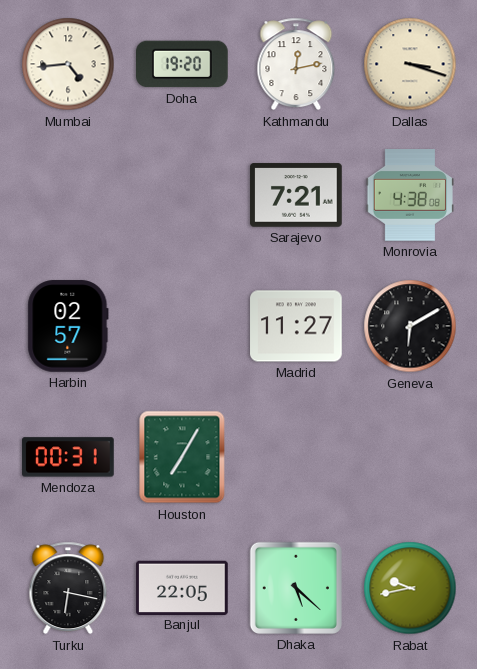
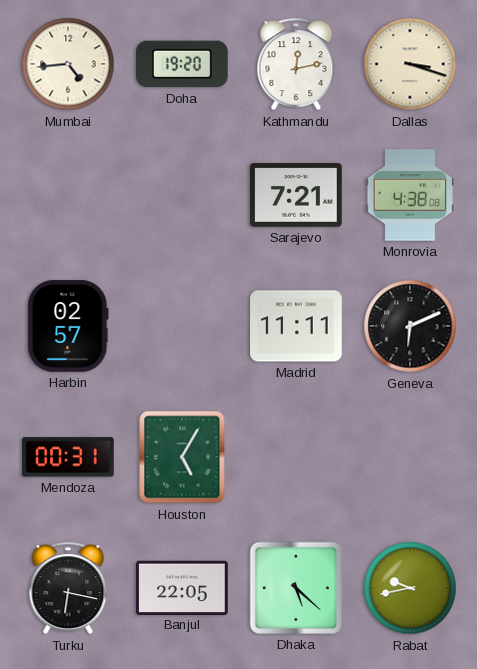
Madrid: 11:27 -> 11:11 (296, 326)
Geneva: 6:10 -> 6:11 (410, 326)
Houston: 7:05 -> 5:05 (182, 457)
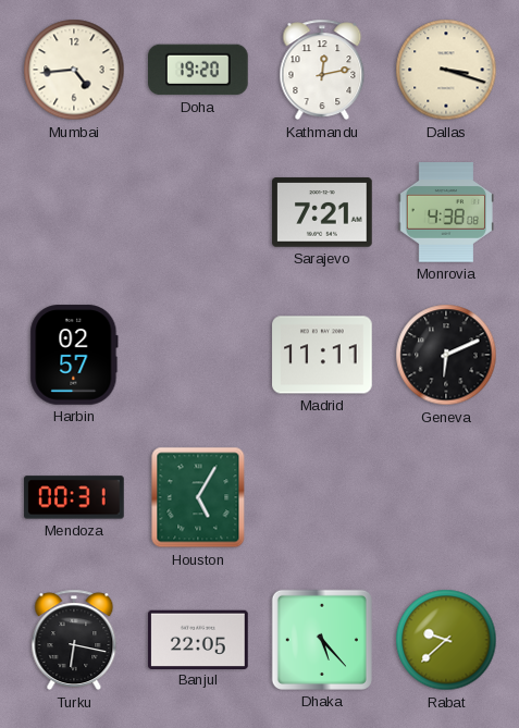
Dhaka: 5:22 -> 5:23 (322, 640)
Rabat: 9:43 -> 9:38 (446, 640)
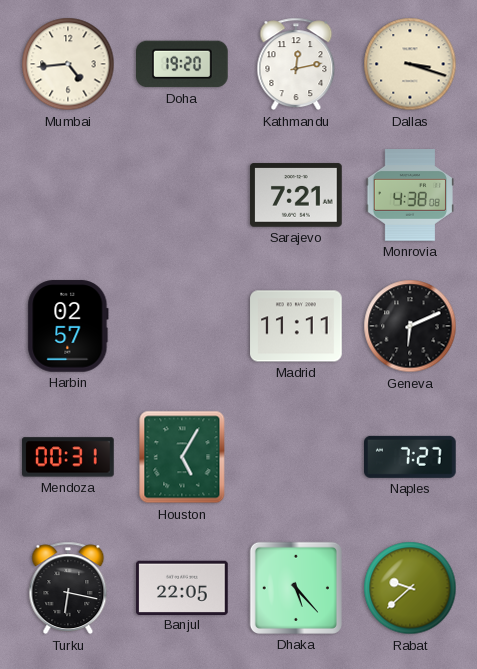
Naples: none -> 7:27 (410, 457)
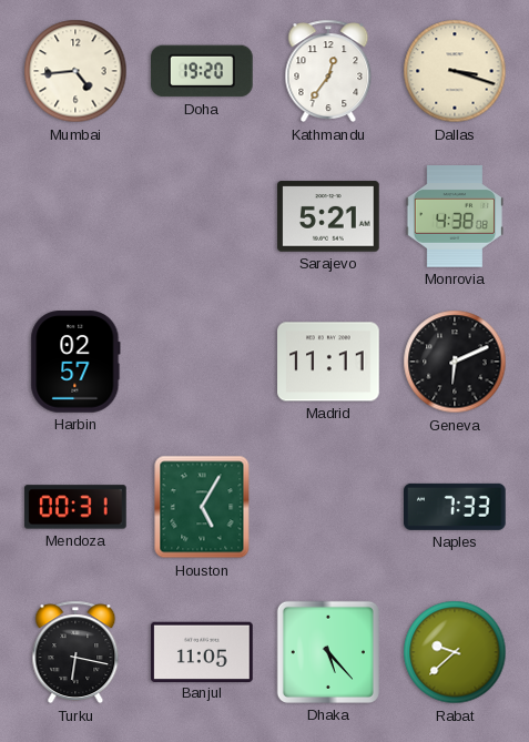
Kathmandu: 12:13 -> 12:36 (328, 71)
Sarajevo: 7:21 -> 5:21 (328, 216)
Naples: 7:27 -> 7:33 (455, 507)
Banjul: 22:05 -> 11:05 (202, 651)
